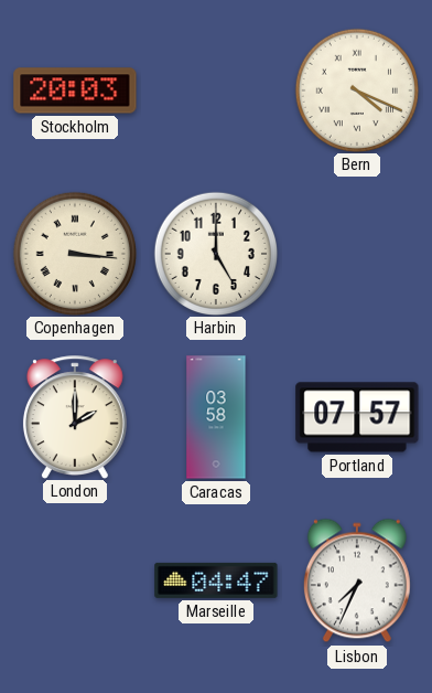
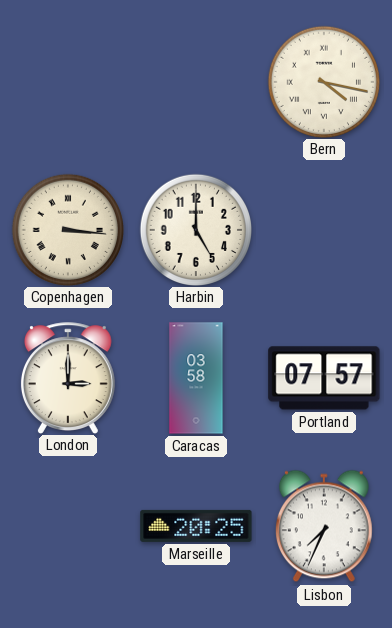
Stockholm: 20:03 -> none (75, 90)
Bern: 4:19 -> 4:17 (323, 81)
London: 2:00 -> 3:00 (68, 378)
Marseille: 04:47 -> 20:25 (196, 526)
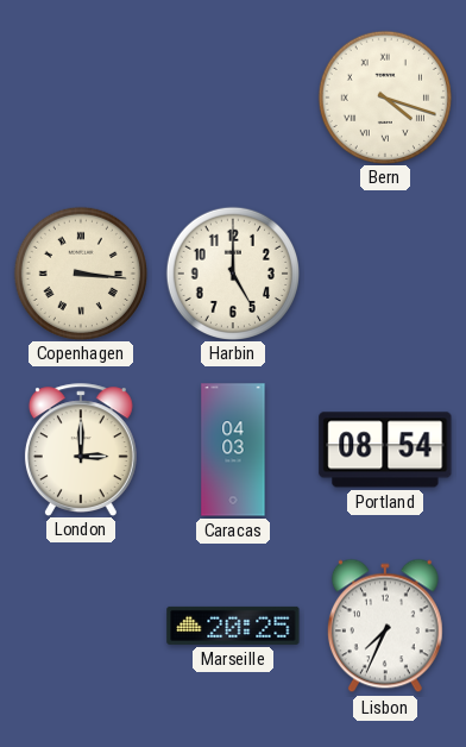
Bern: 4:17 -> 4:18 (384, 96)
Caracas: 03:58 -> 04:03 (233, 450)
Portland: 07:57 -> 08:54 (385, 450)
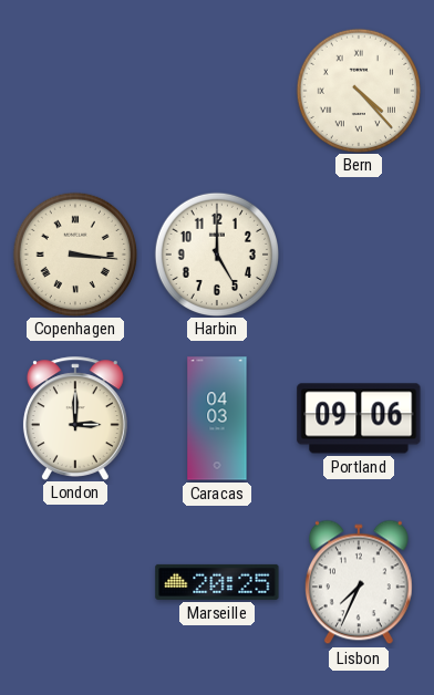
Bern: 4:18 -> 4:23 (358, 90)
Portland: 08:54 -> 09:06 (359, 418)
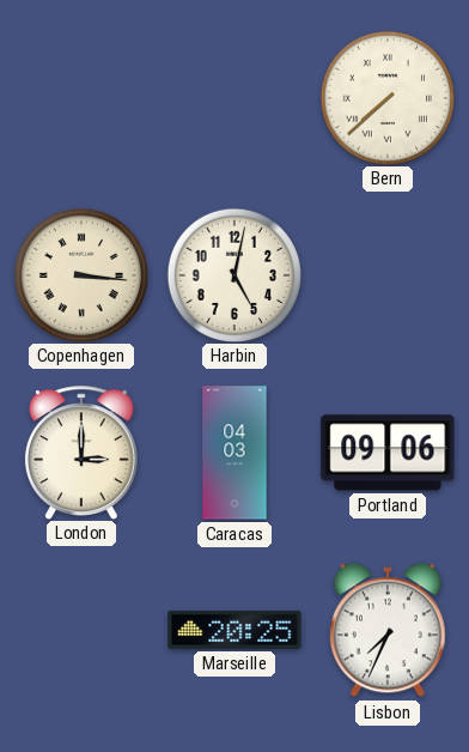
Bern: 4:23 -> 7:38 (386, 97)
Harbin: 5:00 -> 5:02 (233, 274)
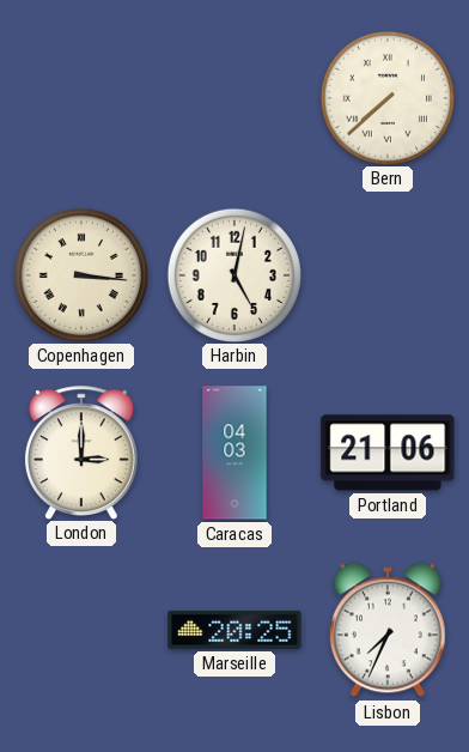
Portland: 09:06 -> 21:06 (388, 453)
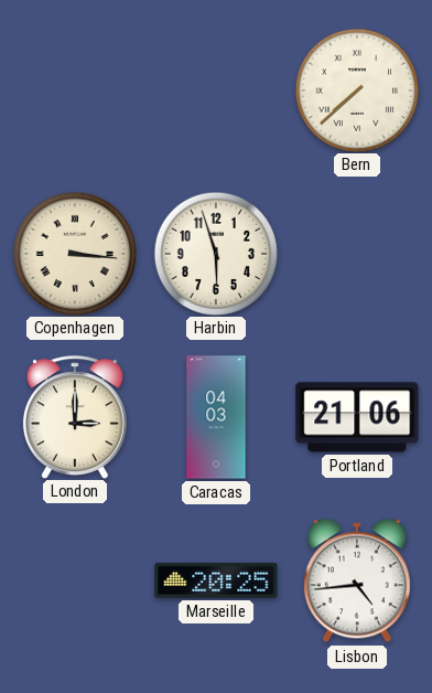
Harbin: 5:02 -> 5:57 (215, 253)
Lisbon: 7:34 -> 4:44 (357, 580)
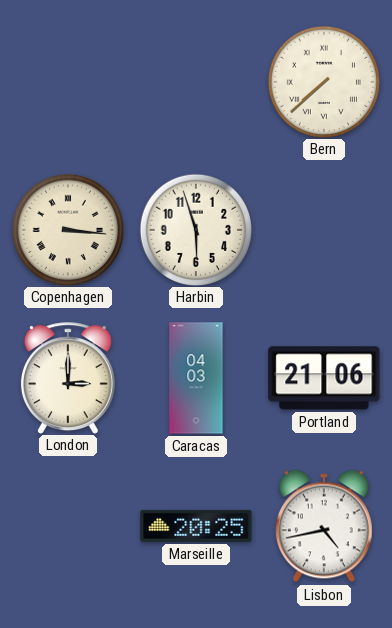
Lisbon: 4:44 -> 4:43 (324, 526)
